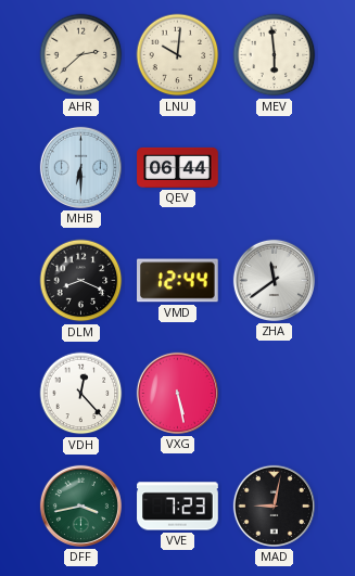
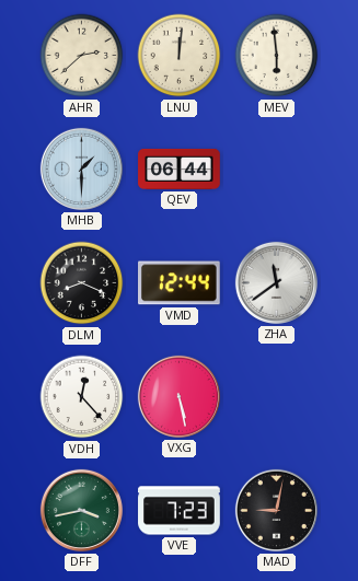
LNU: 10:01 -> 12:01 (180, 56)
MHB: 6:30 -> 1:30 (81, 169)
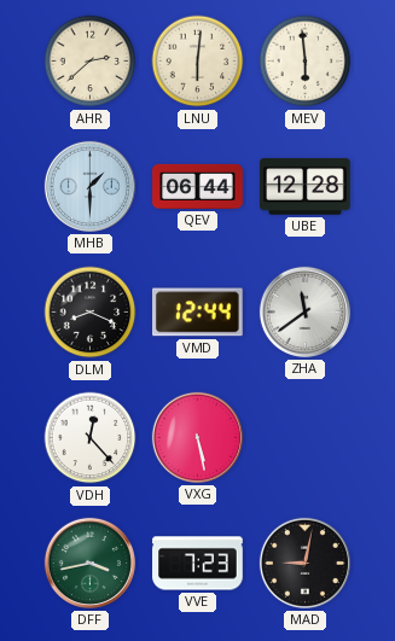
LNU: 12:01 -> 6:01 (198, 62)
UBE: none -> 12:28 (306, 187)
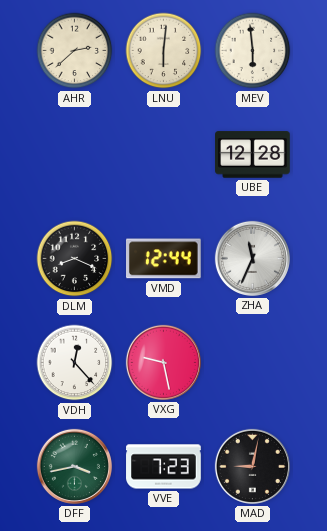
MHB: 1:30 -> none (89, 186)
QEV: 06:44 -> none (198, 186)
ZHA: 11:39 -> 11:34 (252, 258)
VXG: 5:28 -> 9:28 (163, 362)
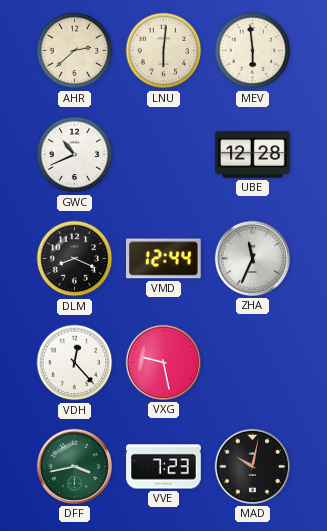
GWC: none -> 10:41 (75, 155)
MAD: 9:02 -> 10:02 (252, 466)
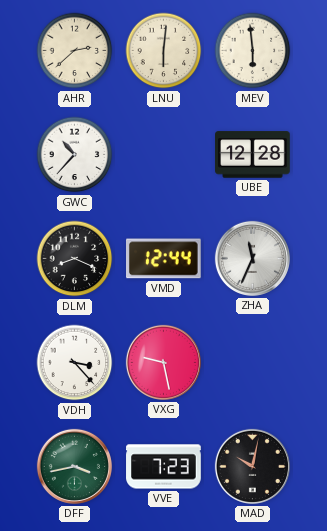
GWC: 10:41 -> 10:37 (75, 155)
VDH: 12:23 -> 3:23 (75, 363)
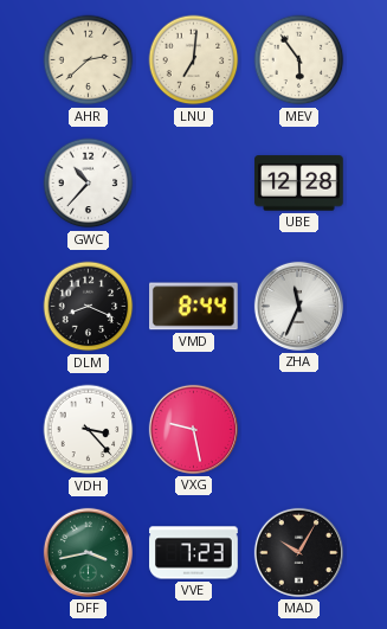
LNU: 6:01 -> 7:01 (194, 60)
MEV: 5:59 -> 5:54 (299, 60)
VMD: 12:44 -> 8:44 (194, 307)
MAD: 10:02 -> 10:05 (298, 552)
